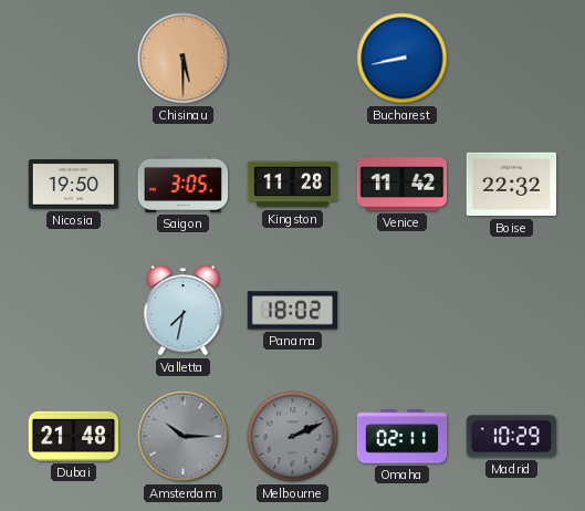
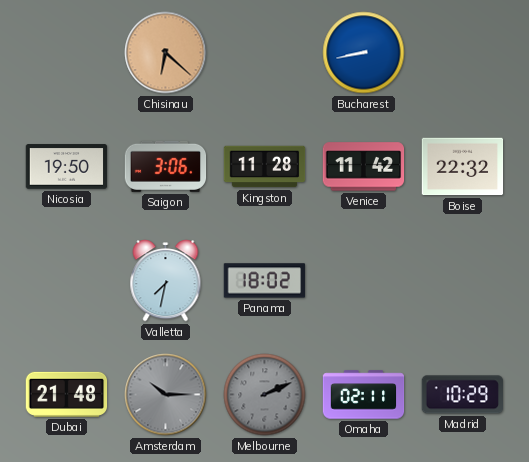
Chisinau: 5:30 -> 6:22 (166, 53)
Saigon: 3:05 -> 3:06 (166, 166)
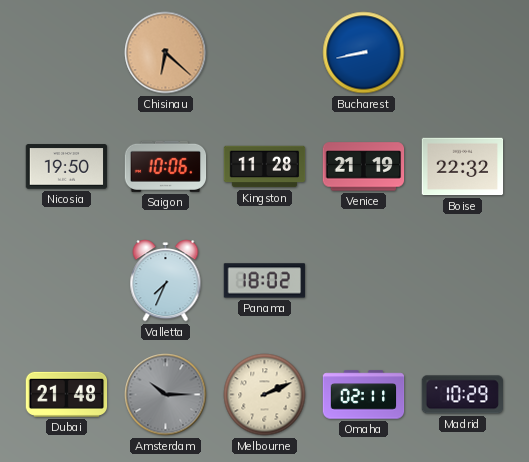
Saigon: 3:06 -> 10:06 (166, 166)
Venice: 11:42 -> 21:19 (364, 167)
Valletta: 7:32 -> 7:34 (166, 281)
Melbourne dial: grey -> cream (265, 395)
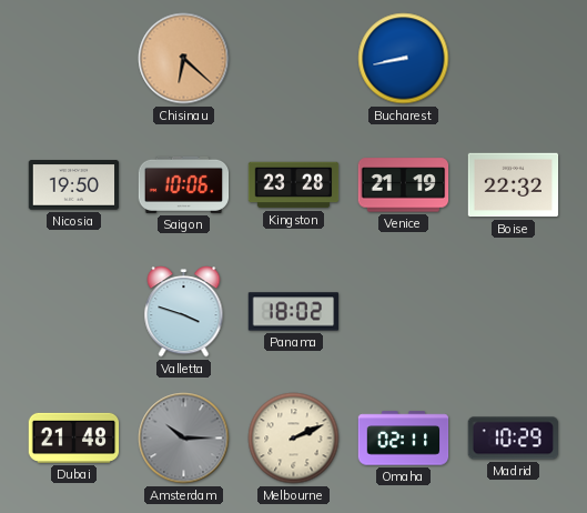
Kingston: 11:28 -> 23:28 (294, 185)
Valletta: 7:34 -> 3:48 (184, 312)
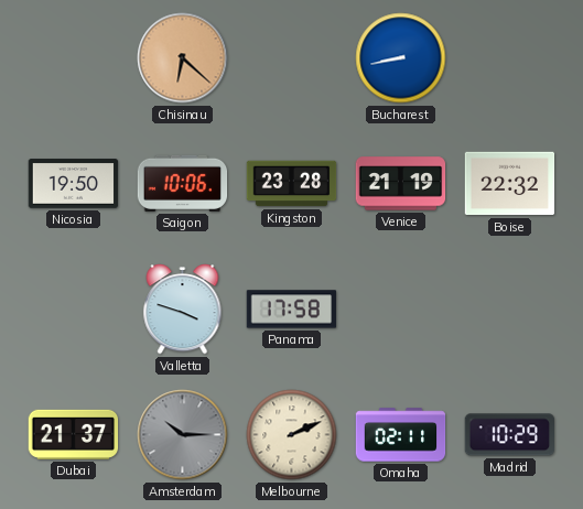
Panama: 18:02 -> 17:58 (292, 310)
Dubai: 21:48 -> 21:37 (74, 434)
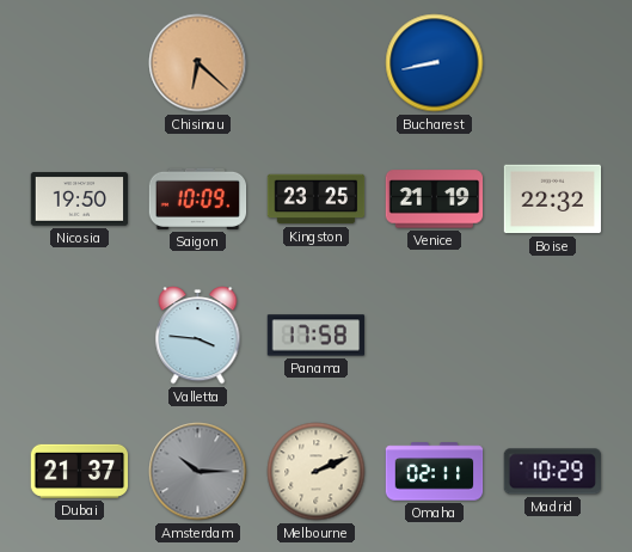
Saigon: 10:06 -> 10:09 (198, 198)
Kingston: 23:28 -> 23:25 (317, 200)
Valletta: 3:48 -> 3:46 (198, 336)
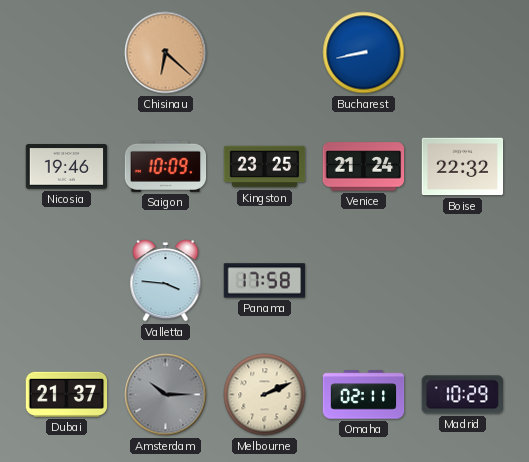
Nicosia: 19:50 -> 19:46 (67, 167)
Venice: 21:19 -> 21:24 (364, 167)
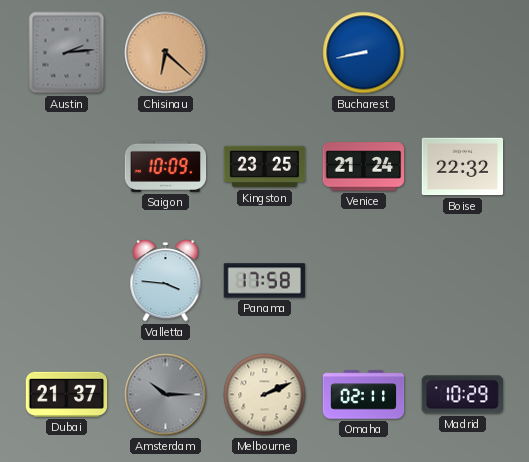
Austin: none -> 2:14 (67, 53)
Nicosia: 19:46 -> none (67, 167)
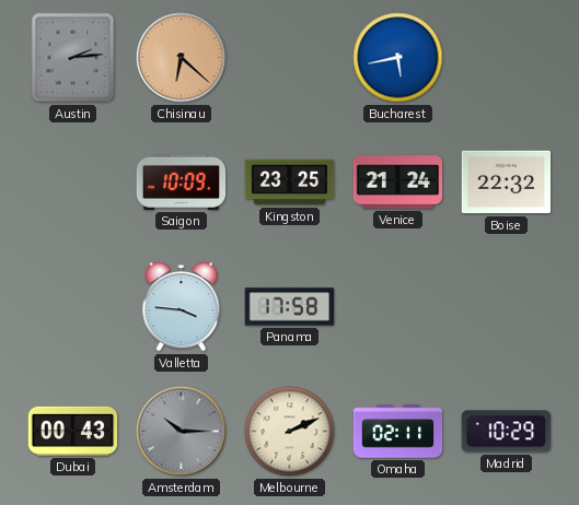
Bucharest: 8:43 -> 5:43 (398, 58)
Dubai: 21:37 -> 00:43 (73, 431)
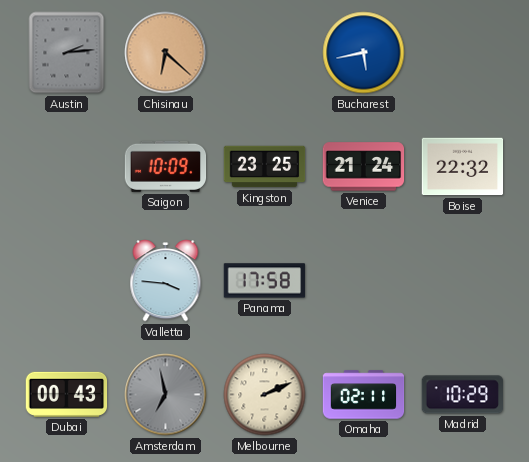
Amsterdam: 10:15 -> 6:58 (166, 395)
